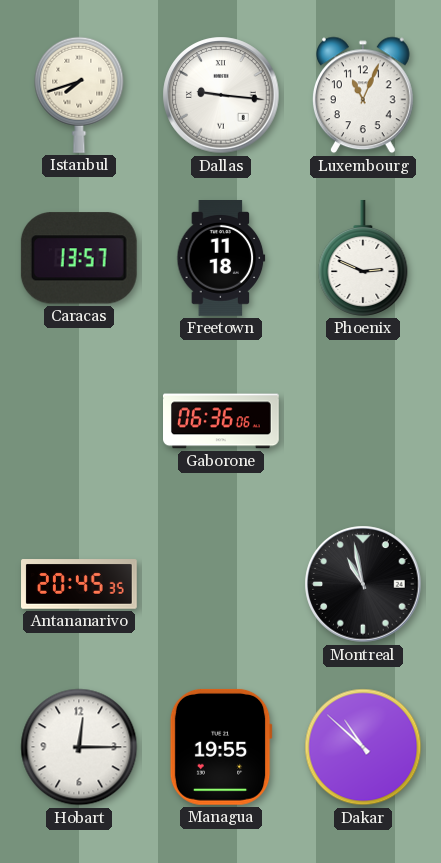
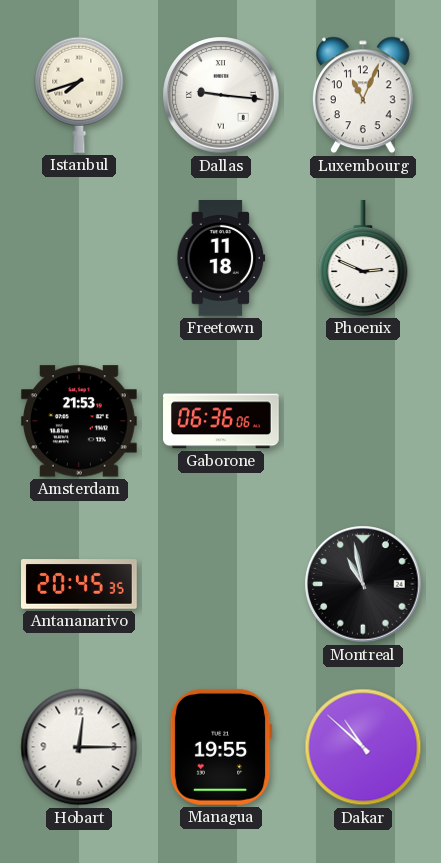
Caracas: 13:57 -> none (79, 258)
Amsterdam: none -> 21:53 (79, 421)
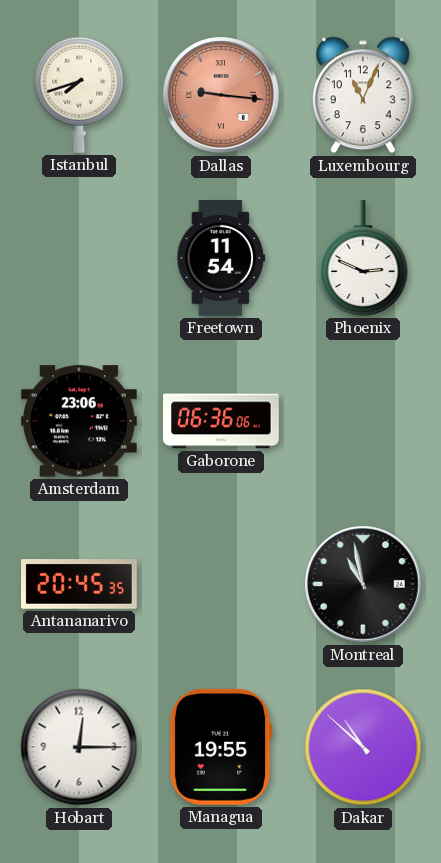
Dallas dial: white -> salmon (221, 95)
Freetown: 11:18 -> 11:54 (221, 259)
Amsterdam: 21:53 -> 23:06 (79, 421)
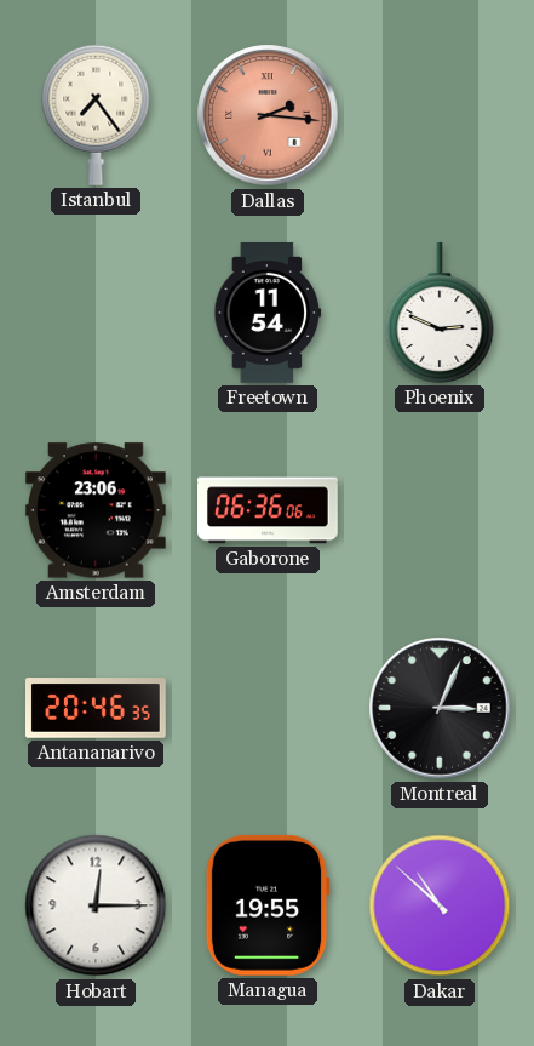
Istanbul: 7:42 -> 7:24 (96, 115)
Dallas: 9:16 -> 2:16 (268, 115)
Luxembourg: 11:04 -> none (363, 95)
Antananarivo: 20:45 -> 20:46 (97, 708)
Montreal: 10:58 -> 3:04 (440, 708)
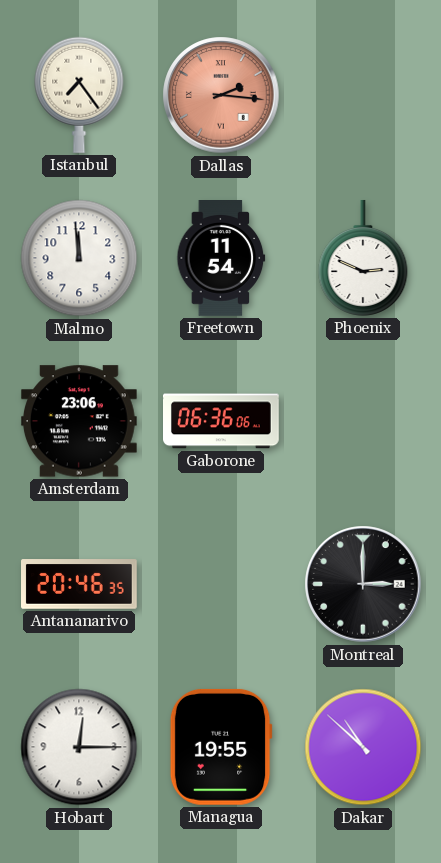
Malmo: none -> 11:59 (79, 258)
Montreal: 3:04 -> 3:00 (363, 584)
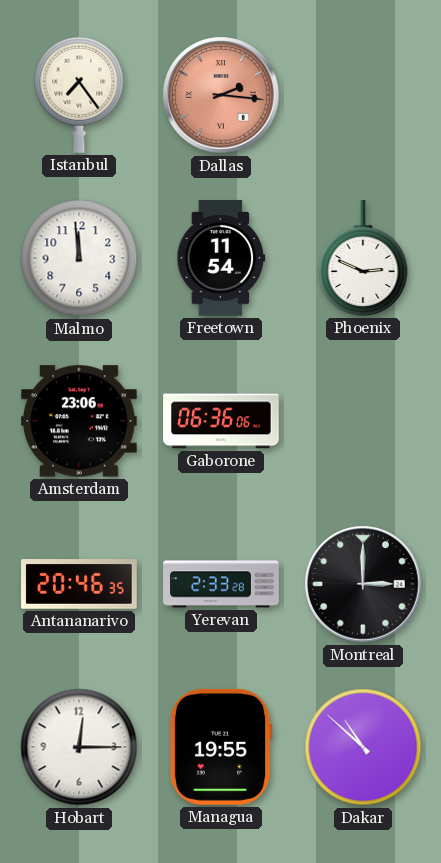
Yerevan: none -> 2:33 (222, 584)
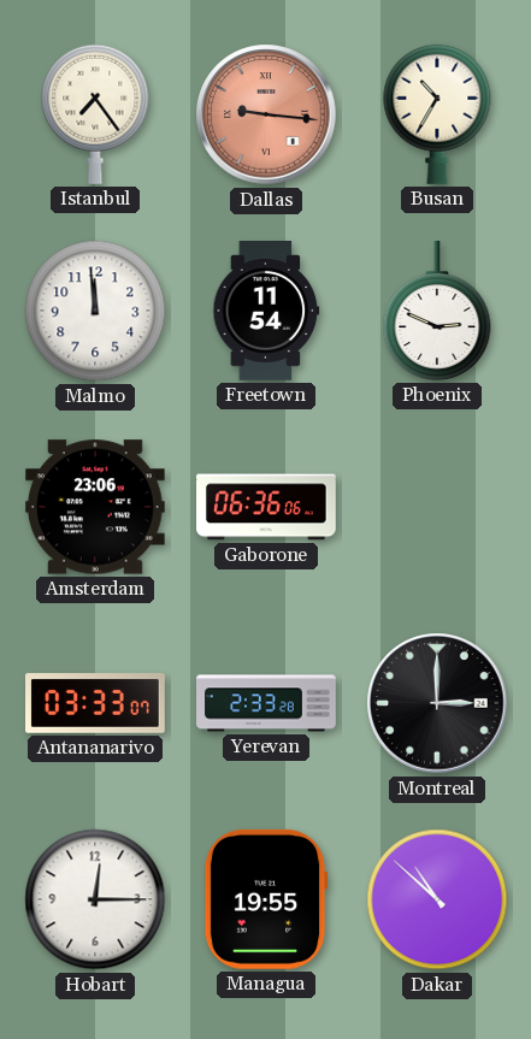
Dallas: 2:16 -> 9:16 (266, 114)
Busan: none -> 10:35 (437, 114)
Antananarivo: 20:46 -> 03:33 (96, 703)
